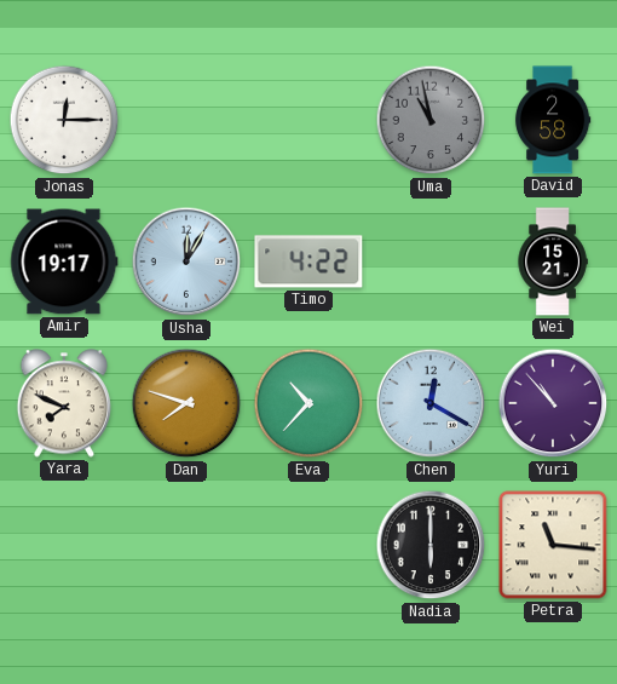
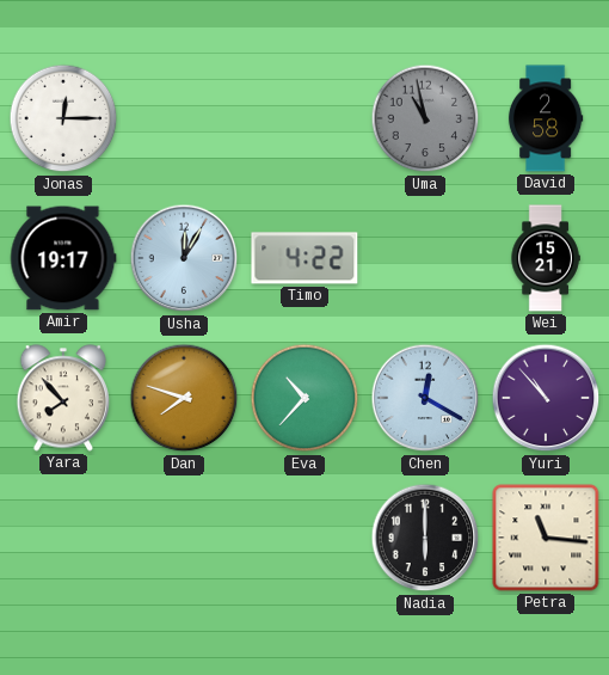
Yara: 7:49 -> 7:53 (63, 398)
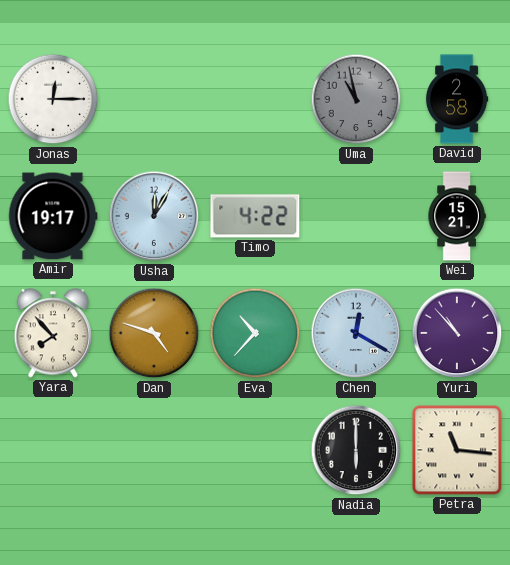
Dan: 7:48 -> 4:48 (154, 333)
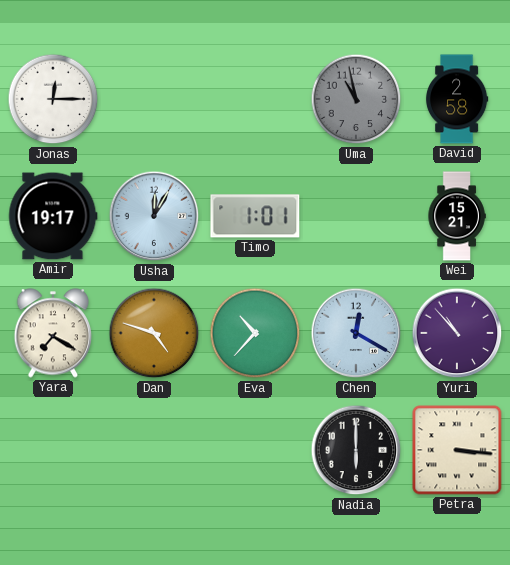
Timo: 4:22 -> 1:01 (255, 216)
Yara: 7:53 -> 7:20 (53, 333)
Petra: 11:16 -> 3:16 (457, 450)
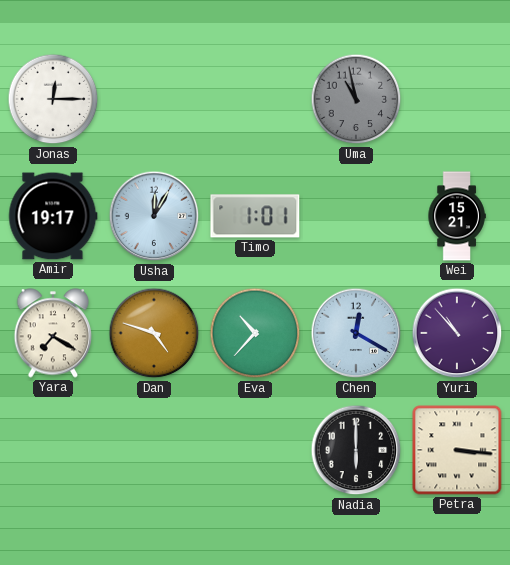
David: 2:58 -> none (457, 99)
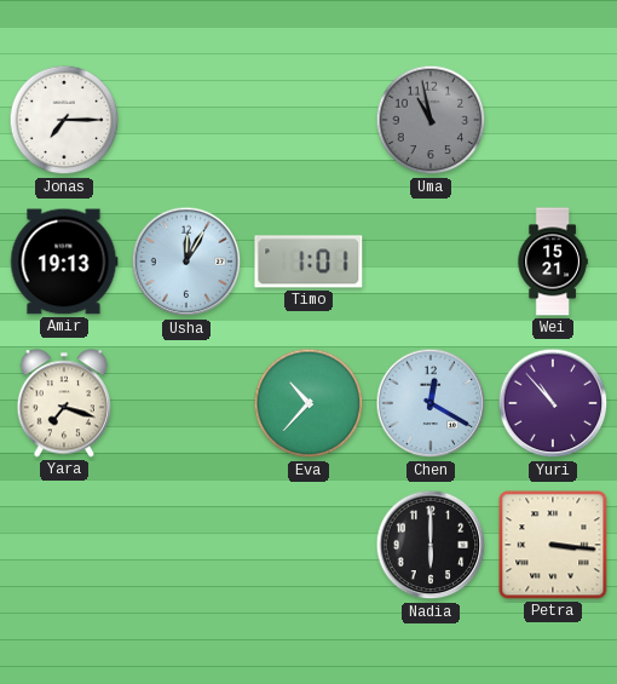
Jonas: 12:15 -> 7:15 (64, 120)
Amir: 19:17 -> 19:13 (64, 261)
Yara: 7:20 -> 7:18 (64, 403)
Dan: 4:48 -> none (154, 333)
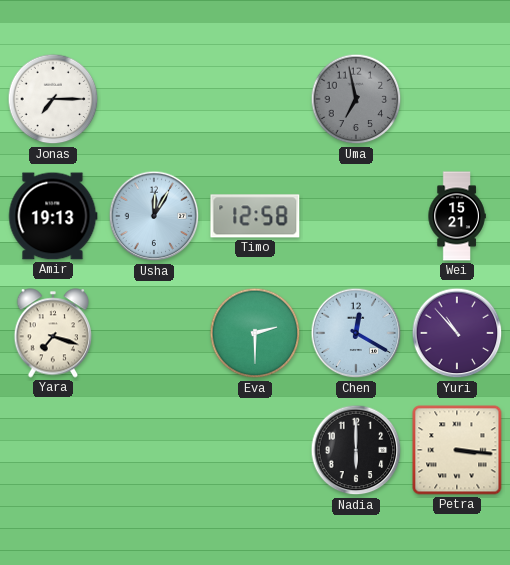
Uma: 10:58 -> 6:58 (356, 99)
Timo: 1:01 -> 12:58 (255, 216)
Eva: 10:37 -> 2:30 (255, 333)
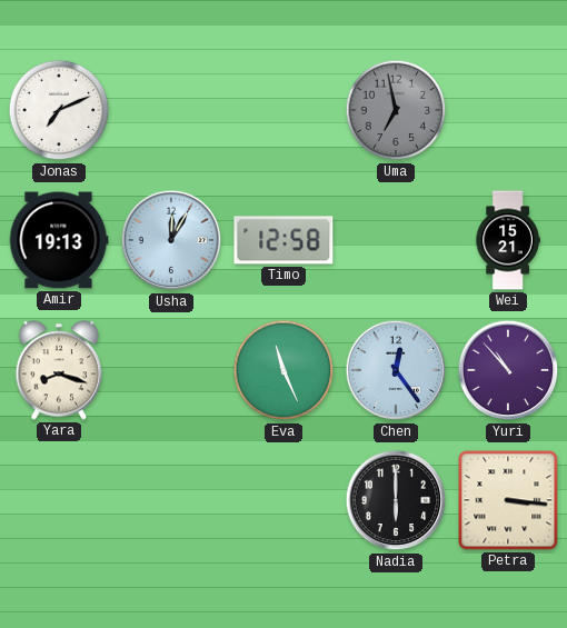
Jonas: 7:15 -> 7:11 (59, 110)
Yara: 7:18 -> 8:18 (59, 370)
Eva: 2:30 -> 11:26 (283, 370)
Chen: 12:20 -> 12:24 (396, 370)
